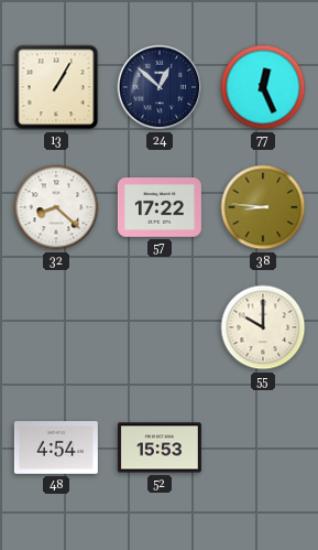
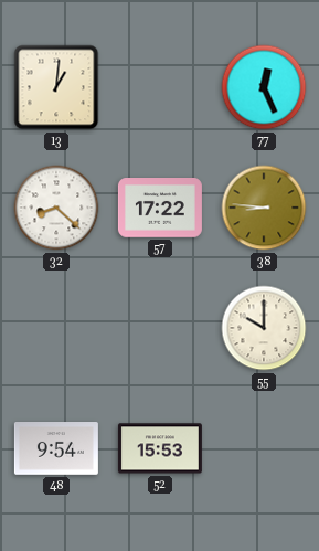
13: 1:05 -> 1:01 (56, 87)
24: 12:52 -> none (160, 87)
48: 4:54 -> 9:54 (56, 449)
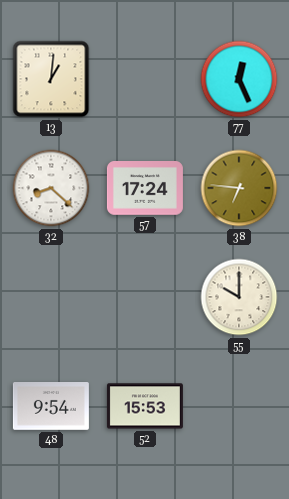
57: 17:22 -> 17:24 (145, 189)
38: 8:46 -> 6:46 (239, 188)
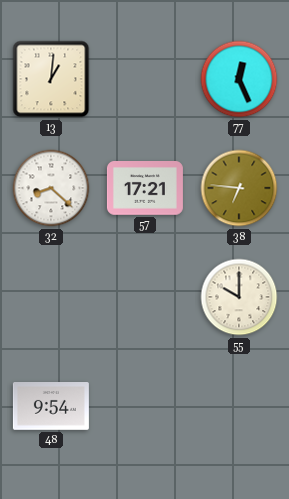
57: 17:24 -> 17:21 (145, 189)
52: 15:53 -> none (145, 406)
